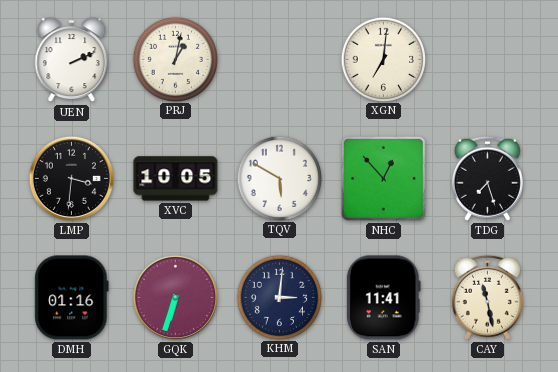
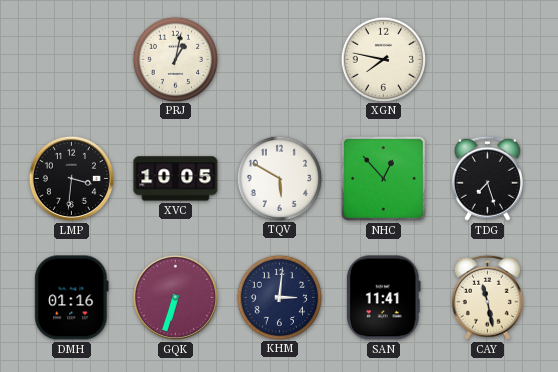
UEN: 2:11 -> none (72, 60)
XGN: 7:01 -> 7:47 (383, 59)
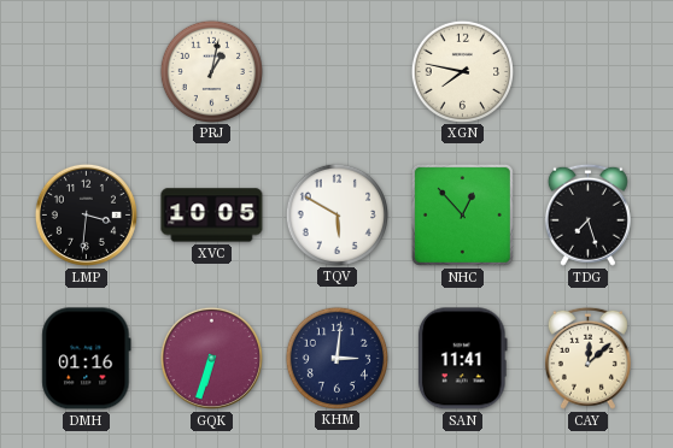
CAY: 11:28 -> 12:08 (587, 358)
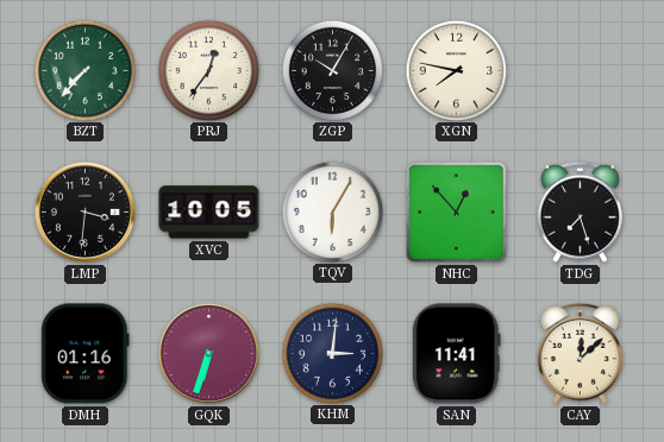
BZT: none -> 7:37 (84, 70)
PRJ: 1:02 -> 12:36 (208, 70)
ZGP: none -> 10:05 (332, 70)
TQV: 5:50 -> 6:05 (332, 211)
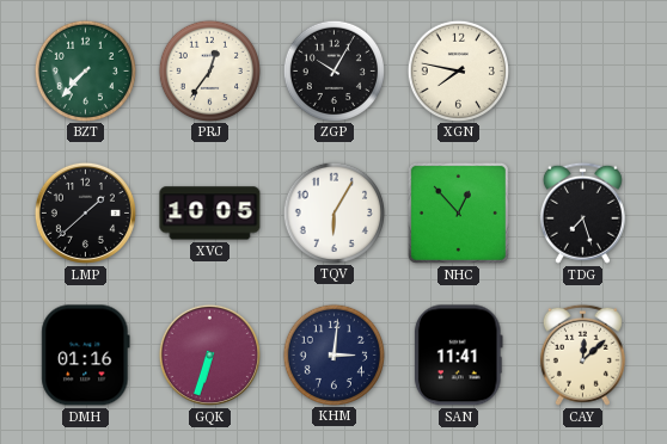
LMP: 3:31 -> 1:38 (85, 212)
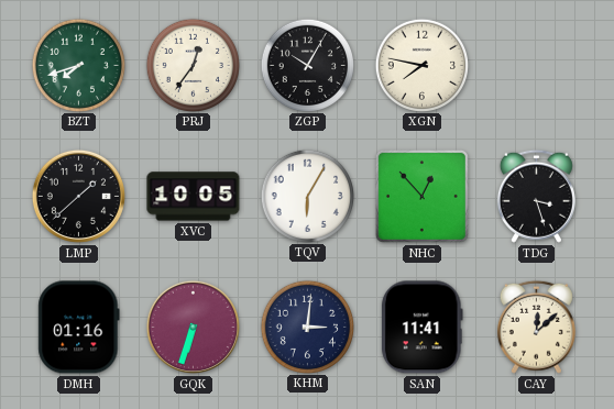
BZT: 7:37 -> 7:42 (78, 65)
TDG: 7:27 -> 3:27 (536, 196)
